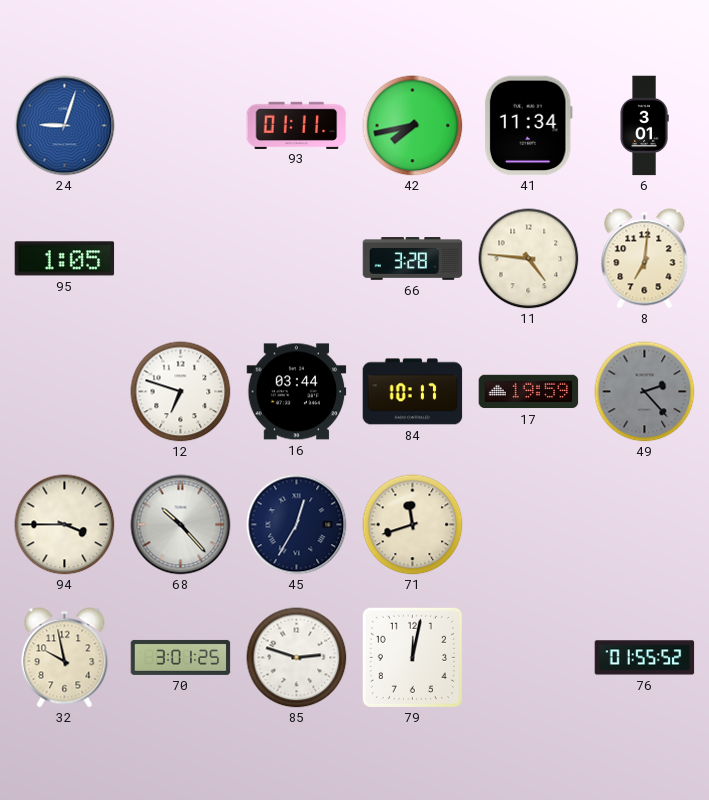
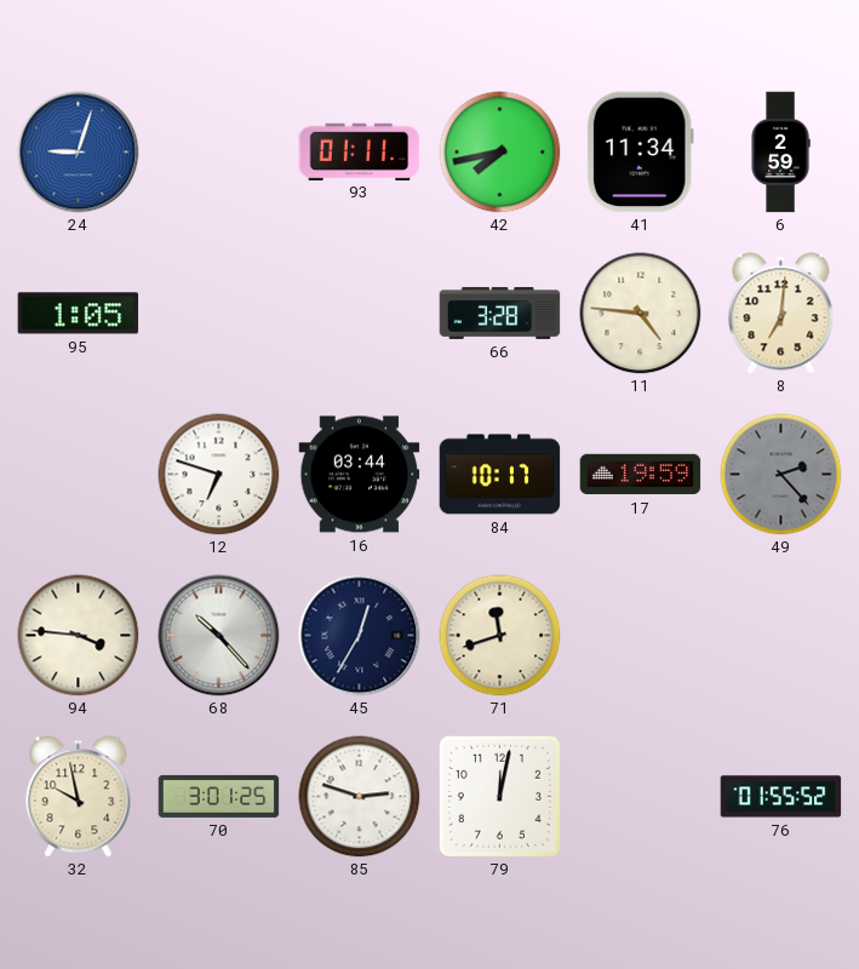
6: 3:01 -> 2:59 (780, 153)
94: 3:45 -> 3:46 (79, 636)
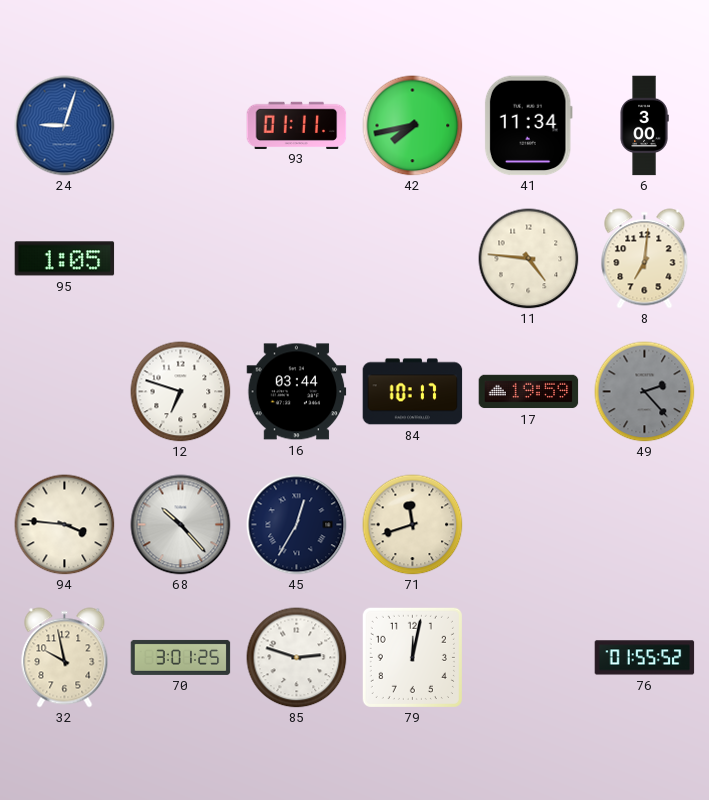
6: 2:59 -> 3:00 (644, 126)
66: 3:28 -> none (500, 314)
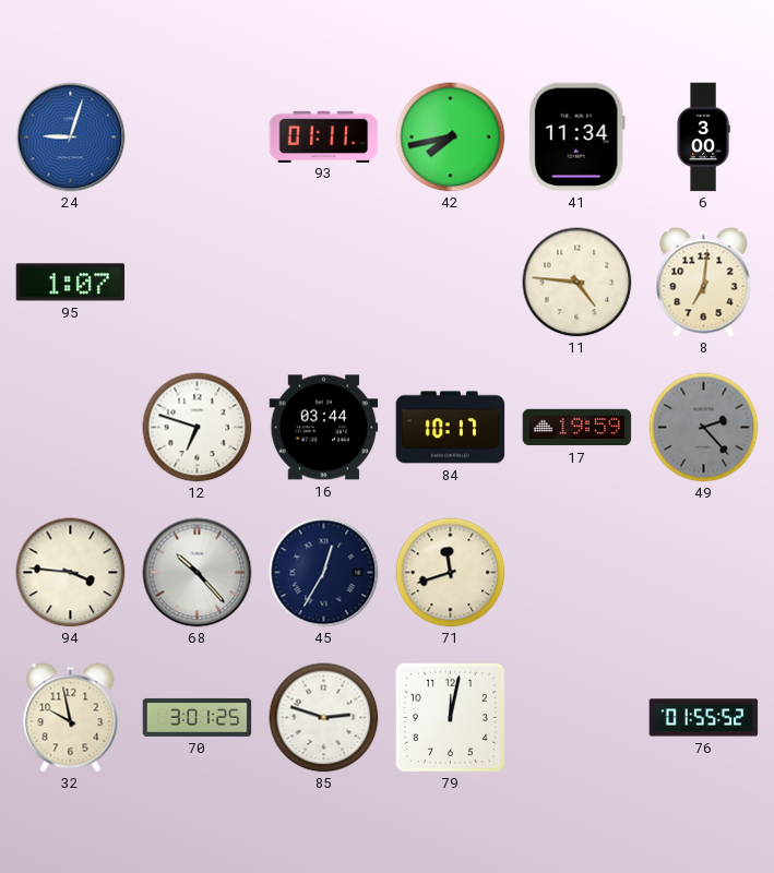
95: 1:05 -> 1:07 (71, 283)
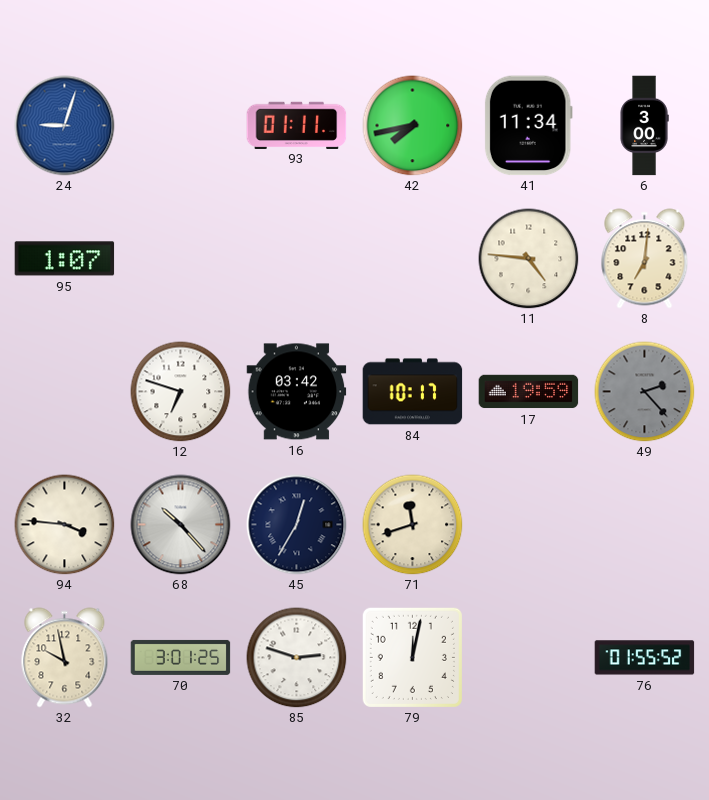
16: 03:44 -> 03:42 (297, 392)
